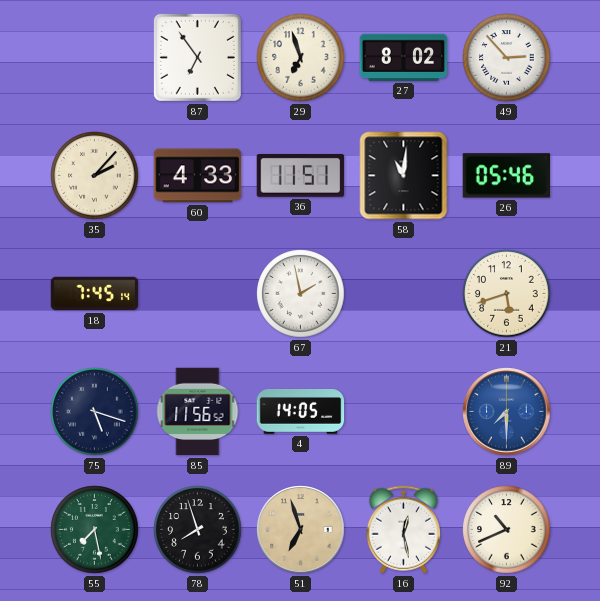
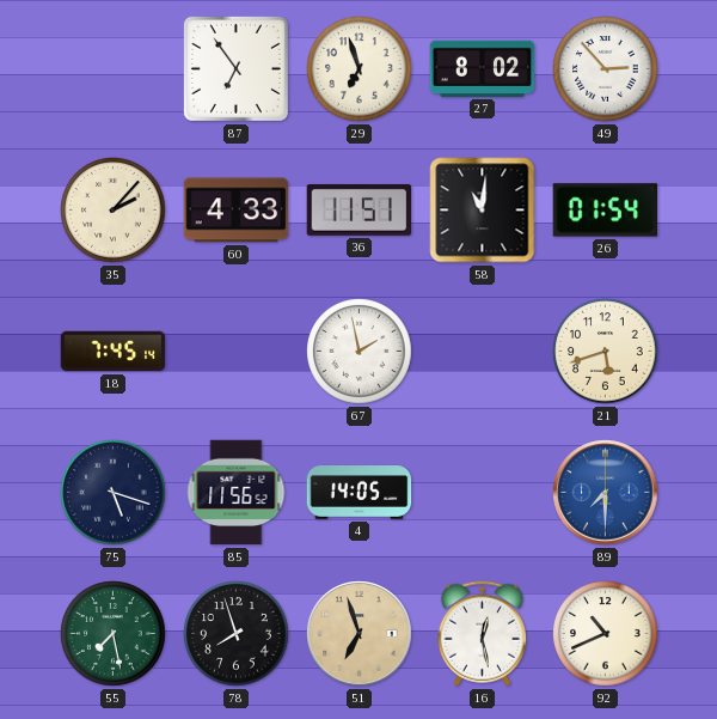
26: 05:46 -> 01:54 (605, 211)
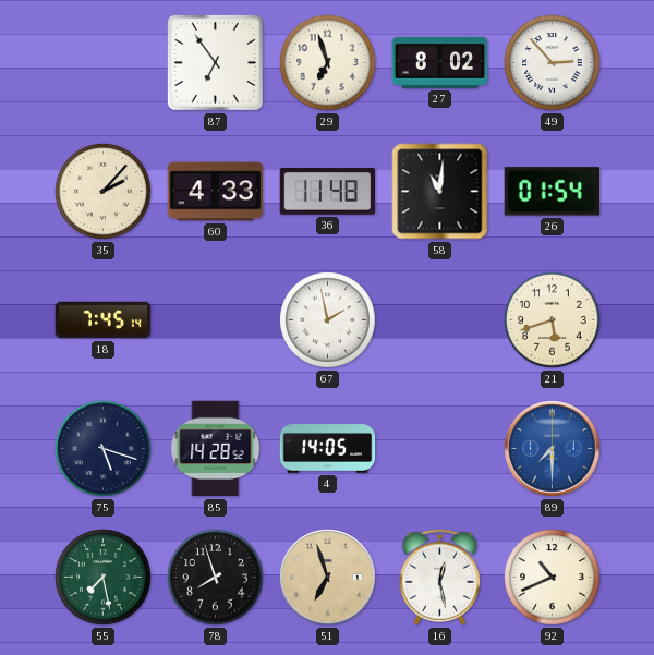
36: 11:51 -> 11:48 (328, 192)
85: 11:56 -> 14:28 (216, 449)
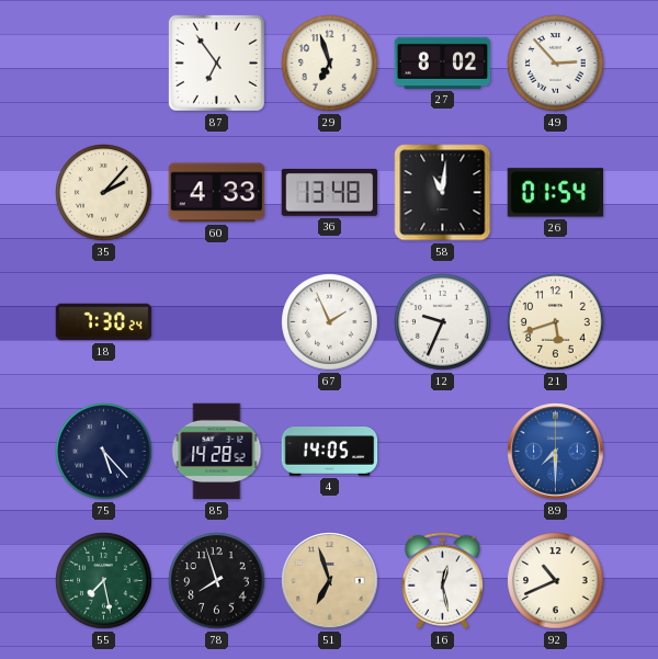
36: 11:48 -> 13:48 (330, 193)
18: 7:45 -> 7:30 (104, 322)
67: 1:58 -> 1:56 (330, 322)
12: none -> 9:34 (443, 322)
75: 5:18 -> 5:23 (104, 452)
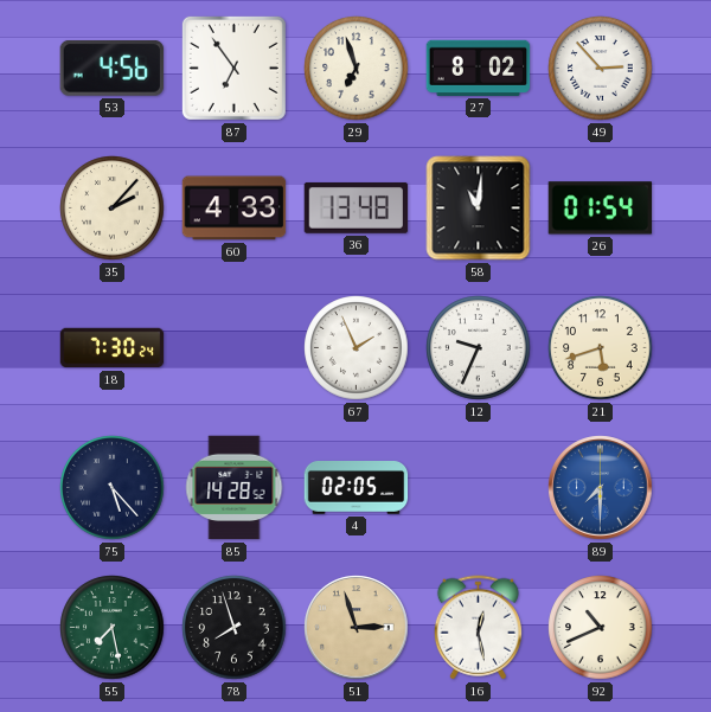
53: none -> 4:56 (111, 69)
4: 14:05 -> 02:05 (357, 488)
51: 6:57 -> 2:57 (357, 628)
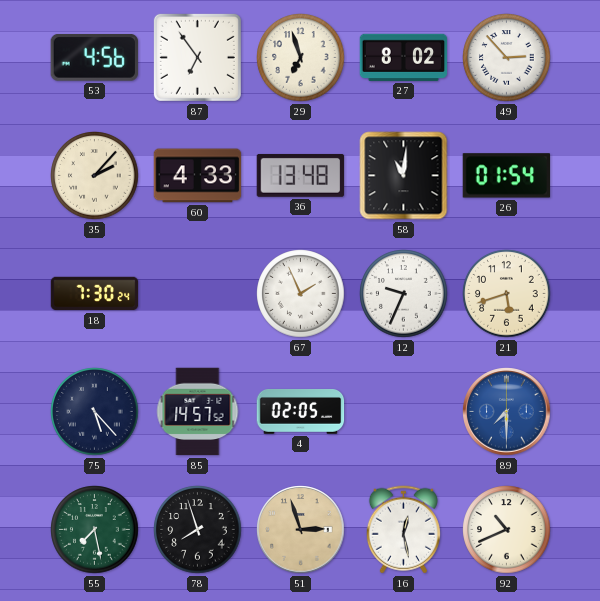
85: 14:28 -> 14:57 (198, 412)
